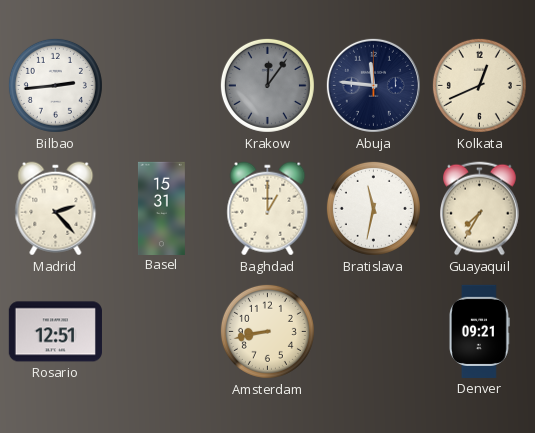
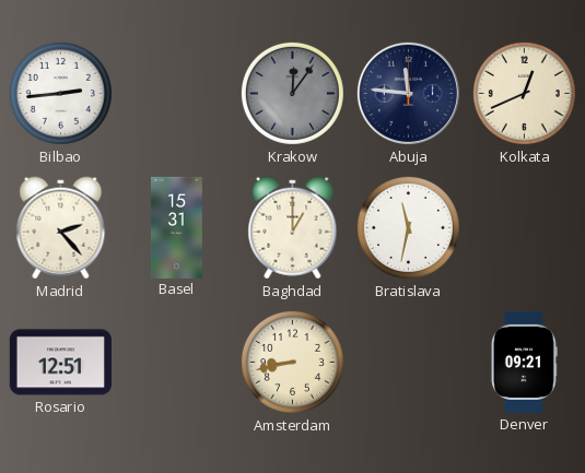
Guayaquil: 7:35 -> none (480, 209)
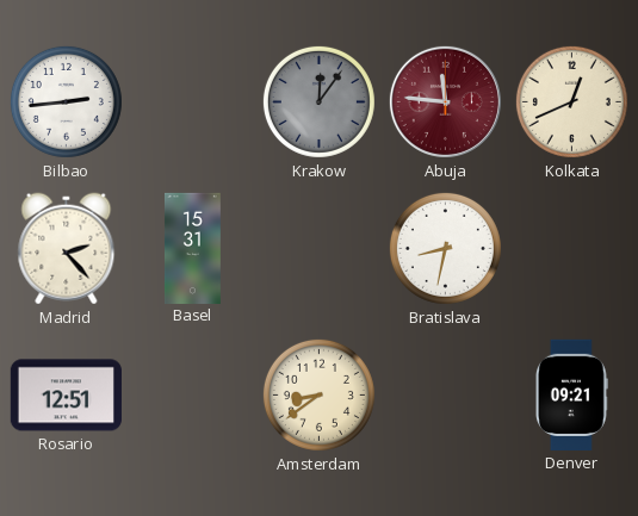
Abuja dial: navy -> burgundy (445, 101)
Baghdad: 1:00 -> none (293, 228)
Bratislava: 11:32 -> 8:32 (445, 248)
Amsterdam: 8:43 -> 8:39 (318, 394)
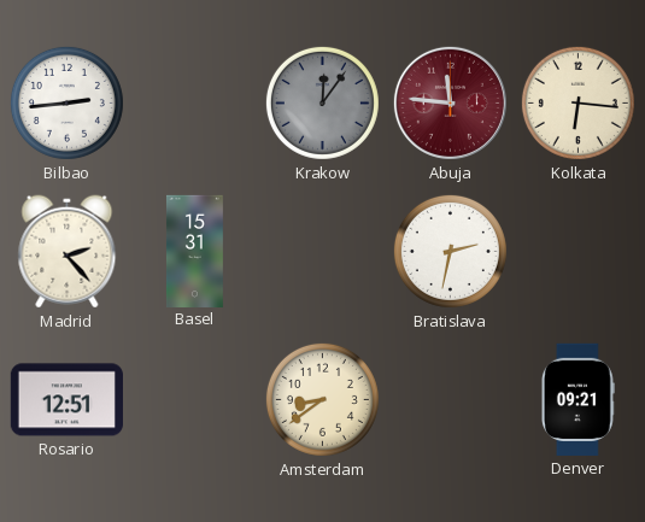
Kolkata: 12:41 -> 6:16 (577, 102)
Bratislava: 8:32 -> 2:32 (450, 251)
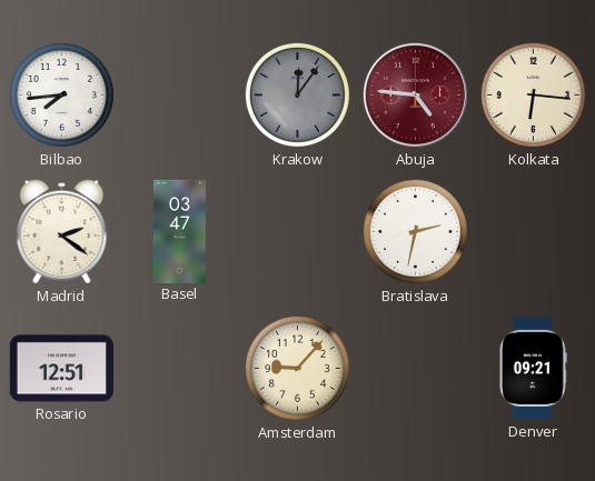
Bilbao: 2:44 -> 7:44 (61, 94)
Abuja: 11:46 -> 4:46 (415, 94)
Madrid: 2:23 -> 2:21 (62, 232)
Basel: 15:31 -> 03:47 (179, 231)
Amsterdam: 8:39 -> 9:07 (297, 368)
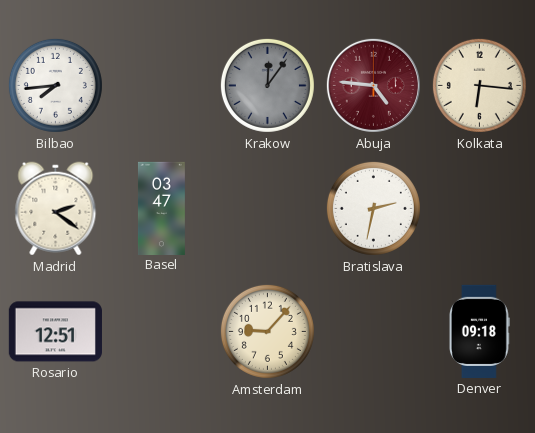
Denver: 09:21 -> 09:18 (479, 331)
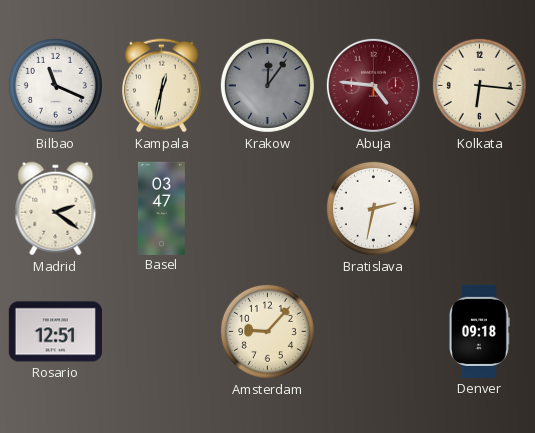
Bilbao: 7:44 -> 11:19 (55, 85)
Kampala: none -> 12:32 (162, 86)
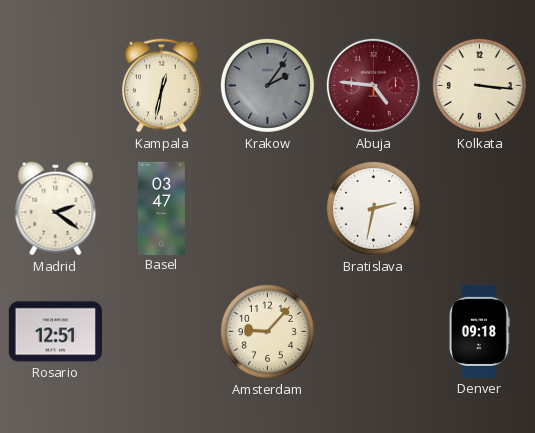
Bilbao: 11:19 -> none (55, 85)
Krakow: 12:06 -> 2:06 (267, 85)
Kolkata: 6:16 -> 3:16 (479, 85)
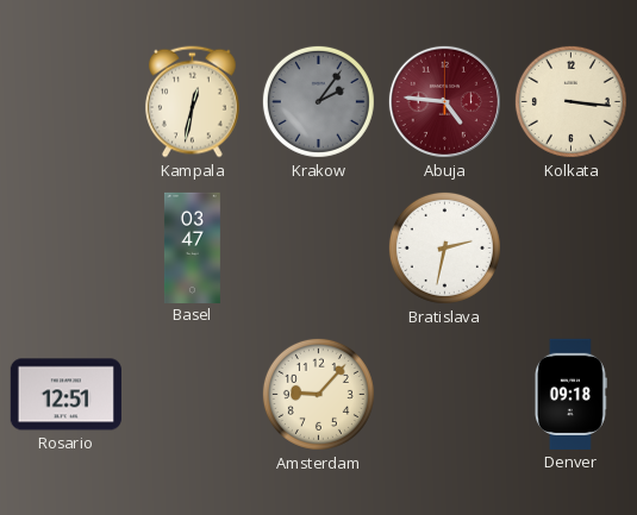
Madrid: 2:21 -> none (56, 209)
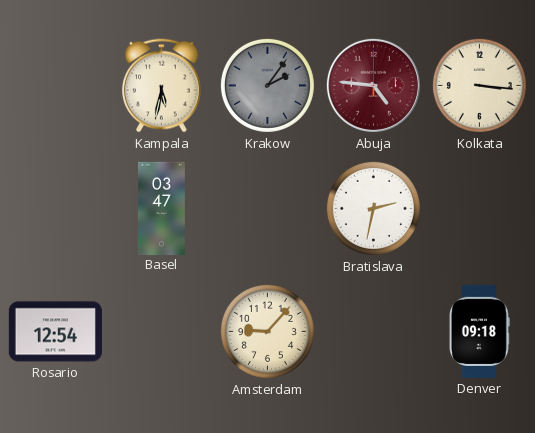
Kampala: 12:32 -> 5:32 (162, 86)
Rosario: 12:51 -> 12:54 (55, 332)
